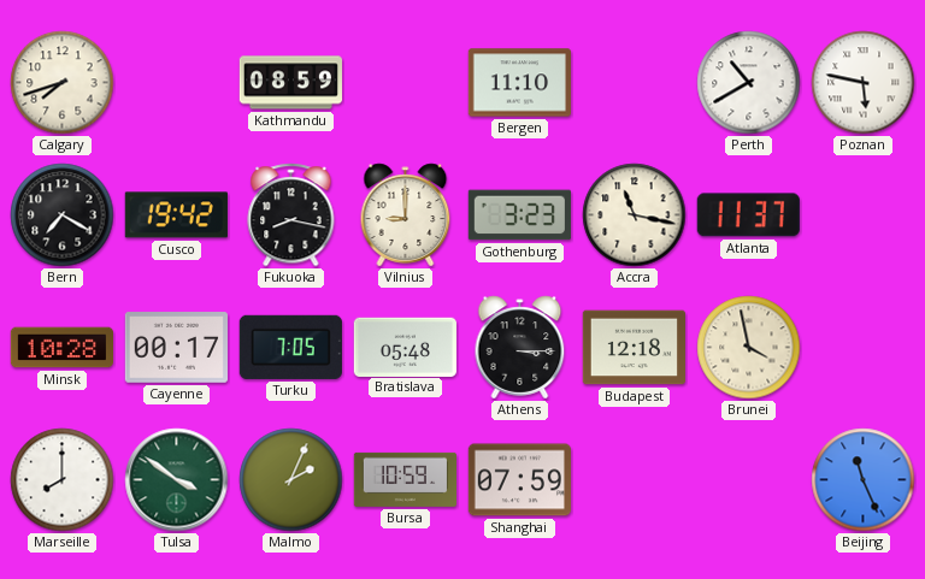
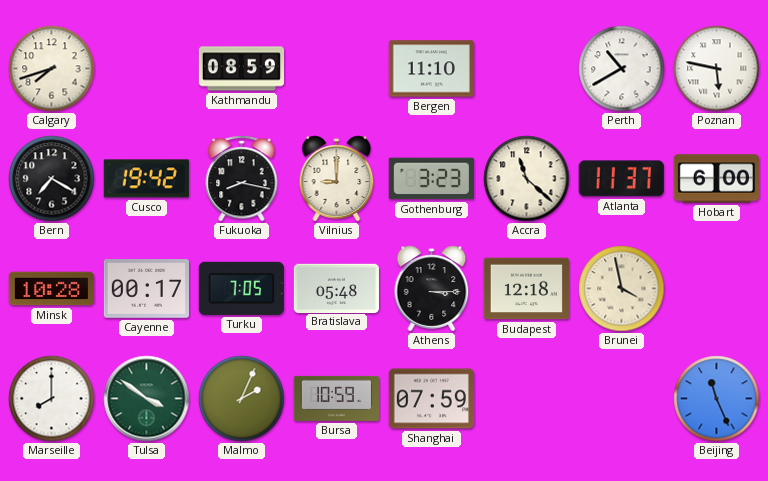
Accra: 11:17 -> 11:22 (527, 179)
Hobart: none -> 6:00 (716, 179)
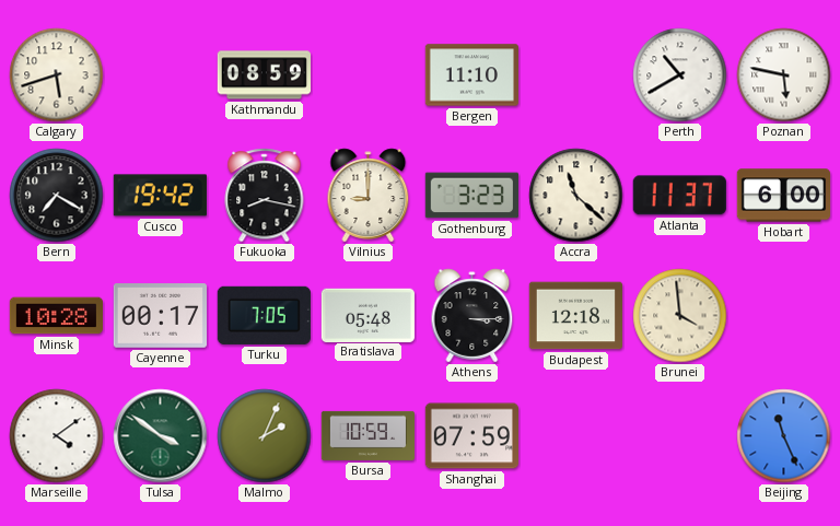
Calgary: 7:42 -> 5:42 (57, 75)
Brunei: 3:58 -> 3:59 (680, 316)
Marseille: 8:00 -> 4:09 (57, 436)
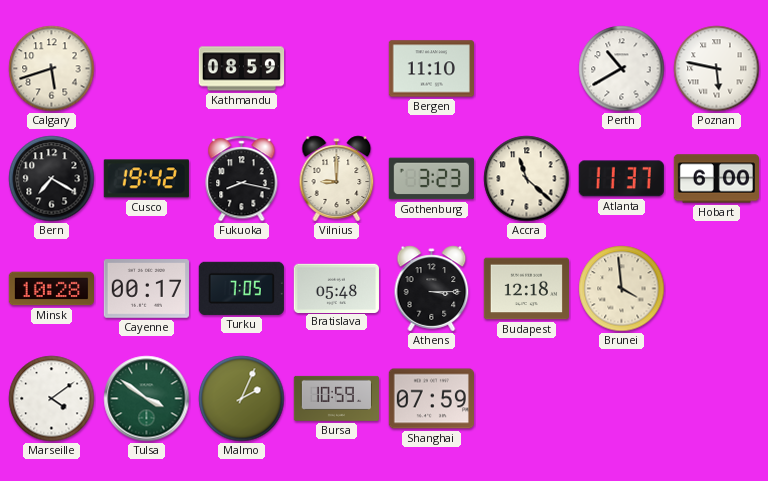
Beijing: 11:26 -> none (784, 436)
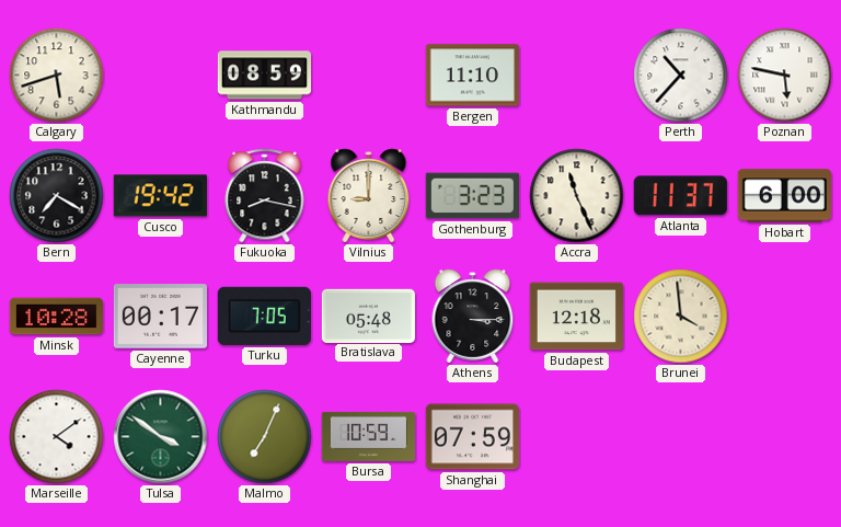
Perth: 10:40 -> 10:37 (681, 76)
Accra: 11:22 -> 11:26 (577, 196)
Malmo: 2:04 -> 7:04 (265, 437)
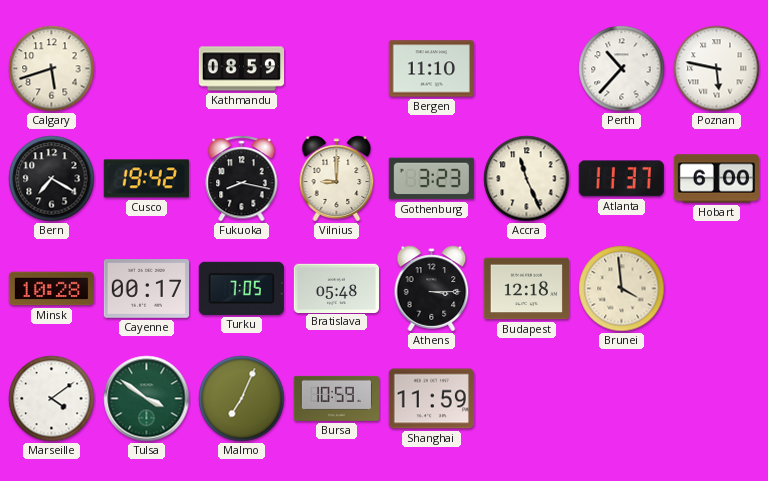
Shanghai: 07:59 -> 11:59 (431, 399)
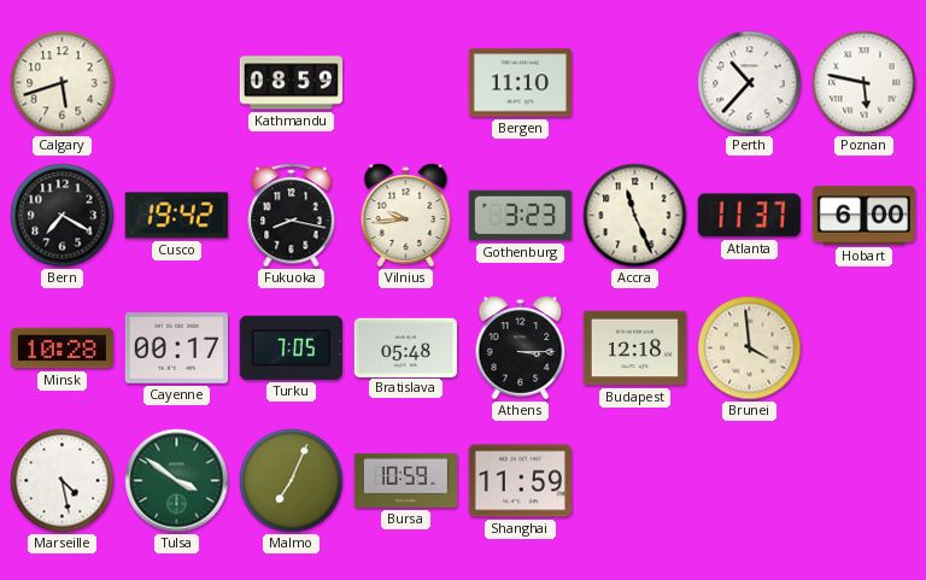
Vilnius: 9:00 -> 9:44 (406, 216)
Marseille: 4:09 -> 4:28 (63, 481)
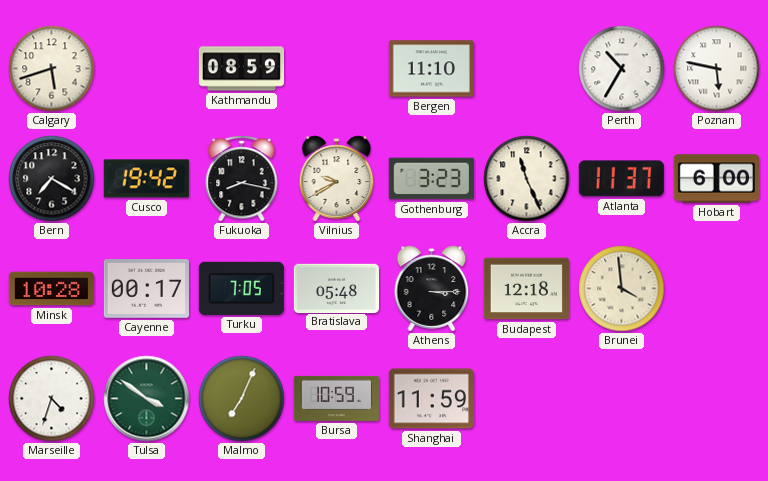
Perth: 10:37 -> 10:35 (622, 69)
Vilnius: 9:44 -> 9:40 (337, 179)
Marseille: 4:28 -> 4:33 (52, 399)
